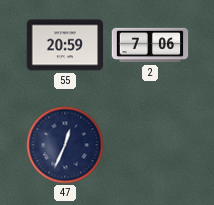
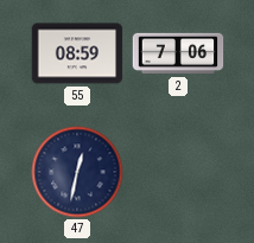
55: 20:59 -> 08:59 (77, 53)
47: 12:34 -> 12:32 (77, 172)
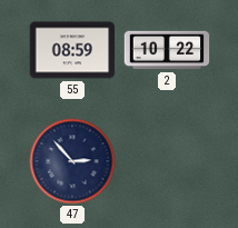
2: 7:06 -> 10:22 (167, 50)
47: 12:32 -> 2:53 (72, 161)
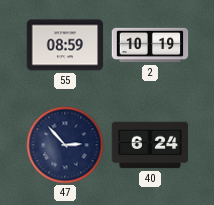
2: 10:22 -> 10:19 (150, 45)
40: none -> 6:24 (150, 145)
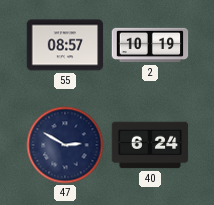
55: 08:59 -> 08:57 (65, 45)
47: 2:53 -> 2:50 (65, 145)
